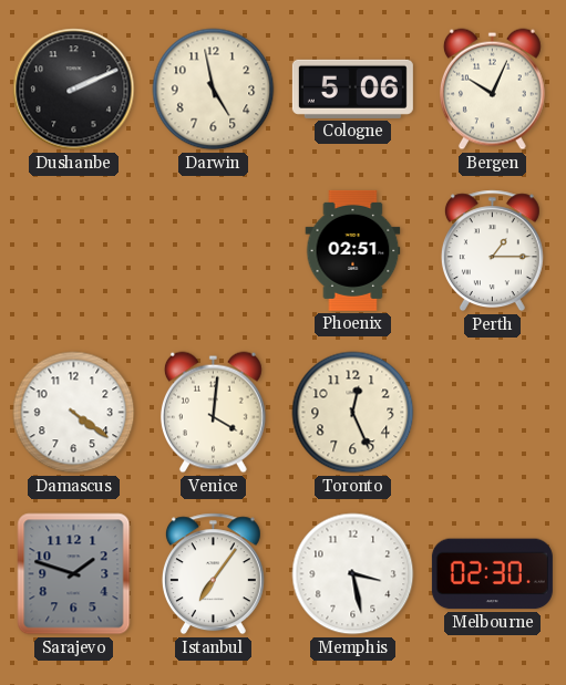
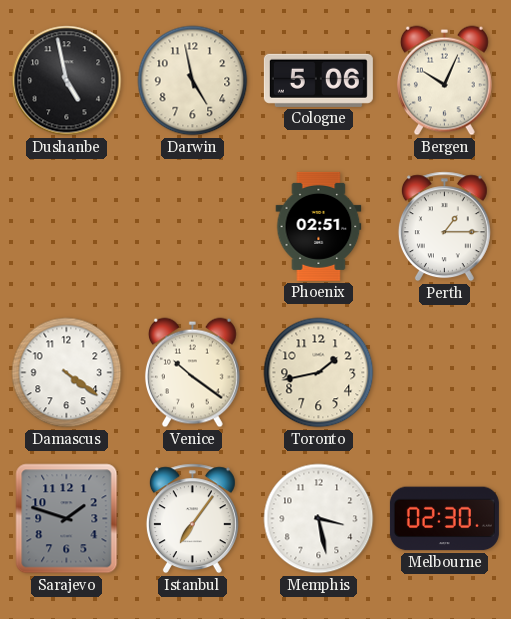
Dushanbe: 2:11 -> 4:58 (67, 81)
Venice: 4:01 -> 10:21 (192, 373)
Toronto: 12:26 -> 1:43 (319, 373)
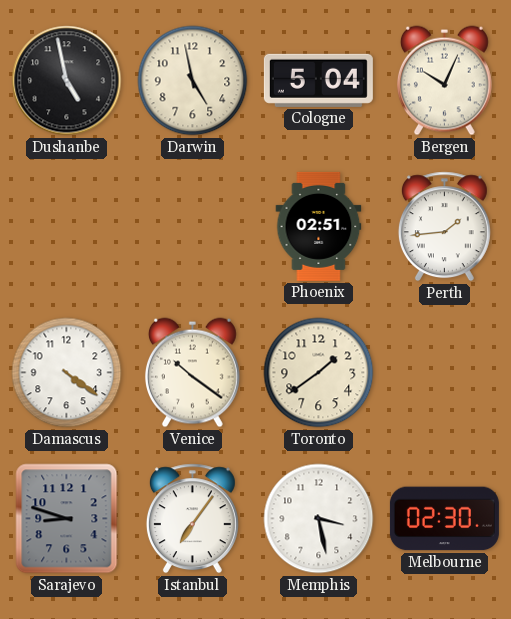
Cologne: 5:06 -> 5:04 (318, 80)
Perth: 1:15 -> 1:44 (444, 227)
Toronto: 1:43 -> 1:39 (319, 373)
Sarajevo: 1:48 -> 8:48 (67, 519)
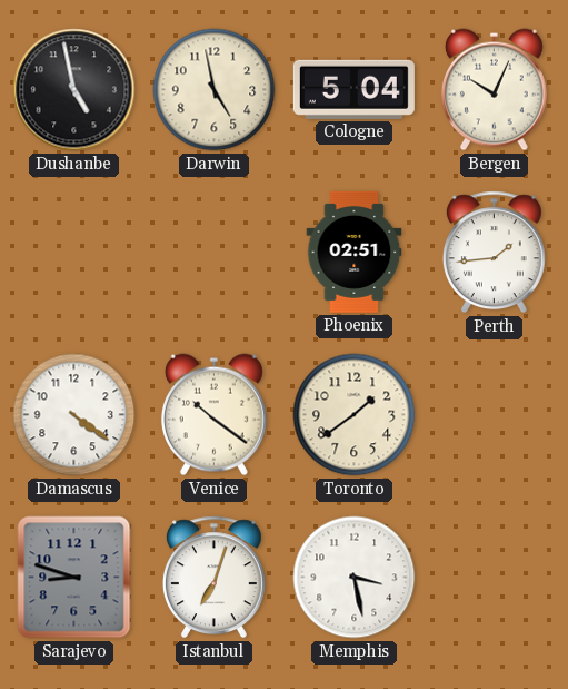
Istanbul: 7:06 -> 7:03 (213, 578)
Melbourne: 02:30 -> none (444, 519)
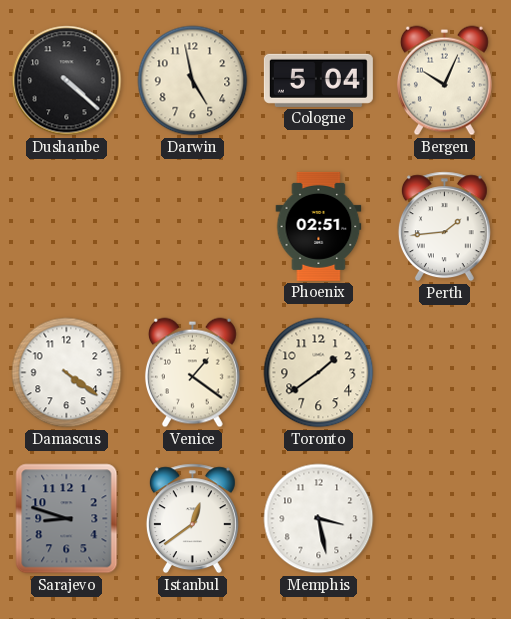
Dushanbe: 4:58 -> 4:22 (67, 81)
Venice: 10:21 -> 1:21 (192, 373)
Istanbul: 7:03 -> 12:39 (192, 519)
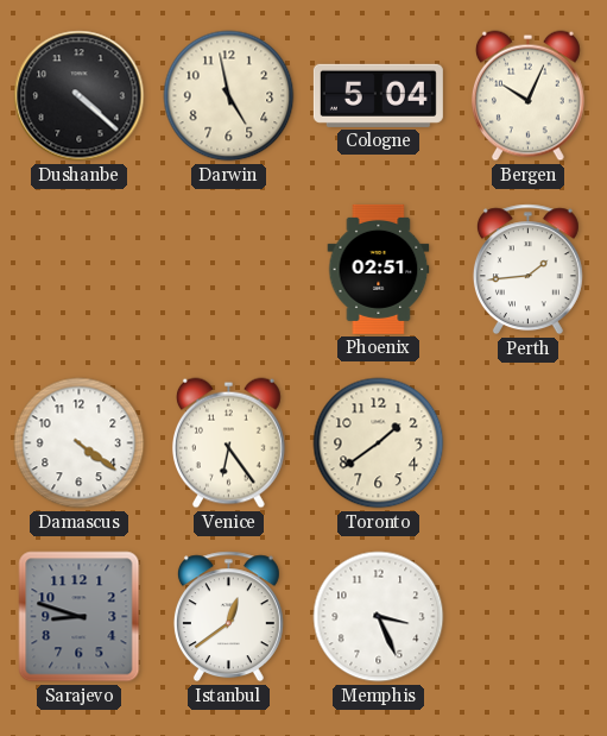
Venice: 1:21 -> 6:24 (228, 444)
Memphis: 3:28 -> 3:26 (379, 617)
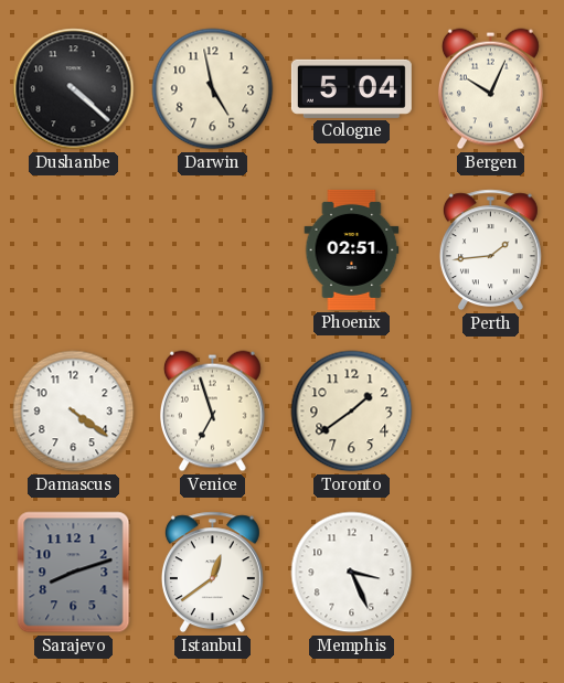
Venice: 6:24 -> 6:57 (212, 412)
Sarajevo: 8:48 -> 8:12 (74, 573)
